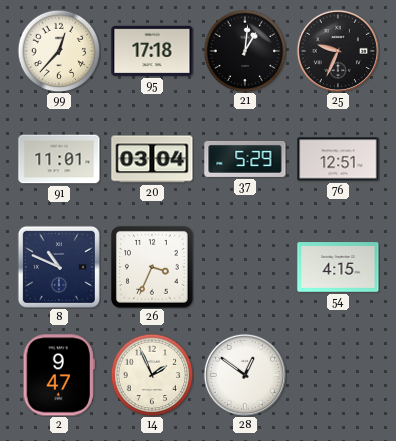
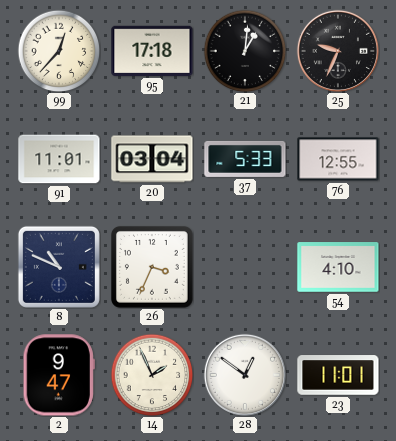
37: 5:29 -> 5:33 (245, 159)
76: 12:51 -> 12:55 (338, 159)
54: 4:15 -> 4:10 (338, 267)
23: none -> 11:01 (338, 375)
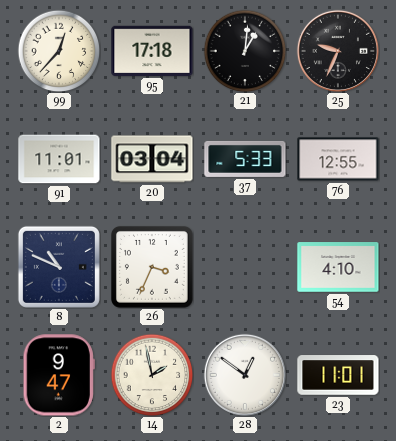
14: 1:56 -> 1:58 (152, 375)
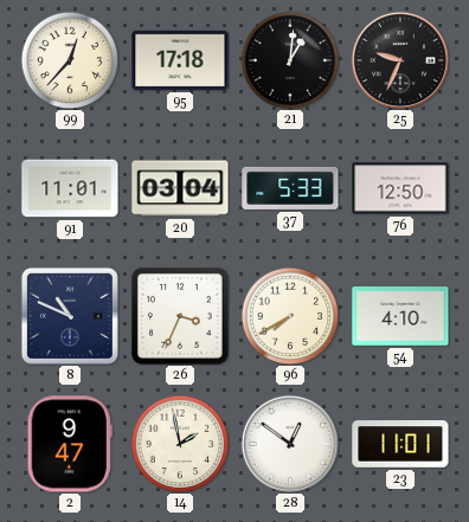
76: 12:55 -> 12:50 (400, 188)
96: none -> 7:40 (290, 316)
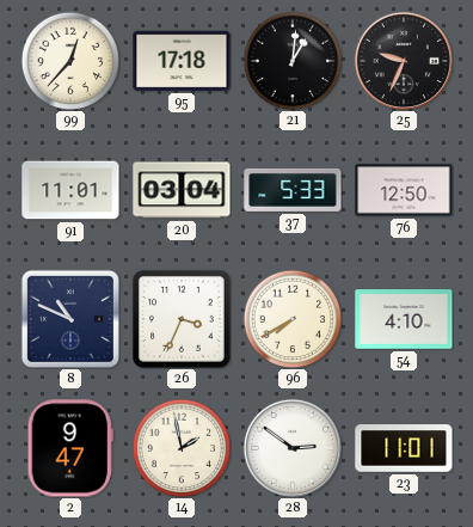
28: 12:51 -> 2:51 (293, 448)
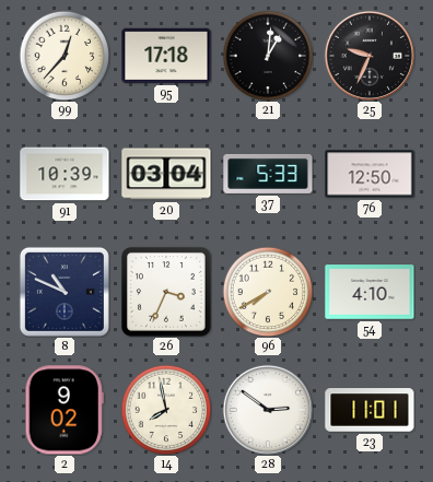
91: 11:01 -> 10:39 (65, 174)
2: 9:47 -> 9:02 (65, 410)
14: 1:58 -> 7:58 (166, 410)
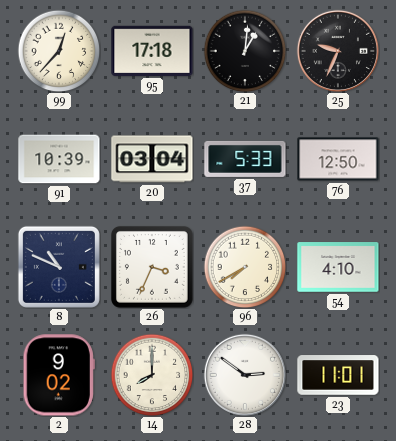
14: 7:58 -> 8:00 (152, 375)
